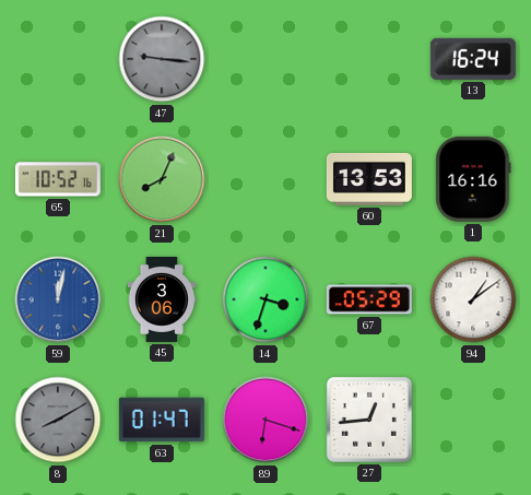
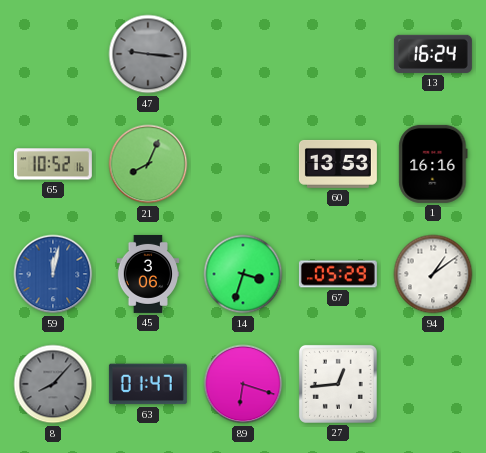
8: 8:10 -> 8:07 (53, 384)
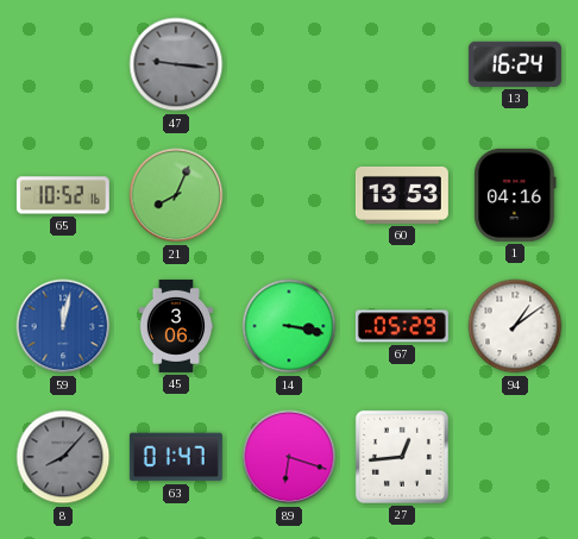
1: 16:16 -> 04:16 (515, 195)
14: 3:33 -> 3:17 (289, 326)
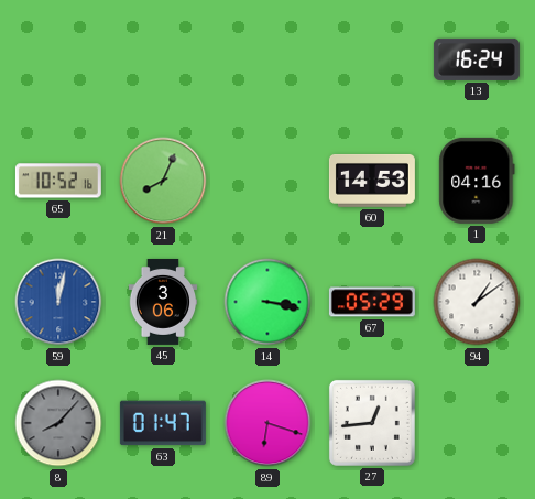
47: 9:16 -> none (176, 64)
60: 13:53 -> 14:53 (372, 181)
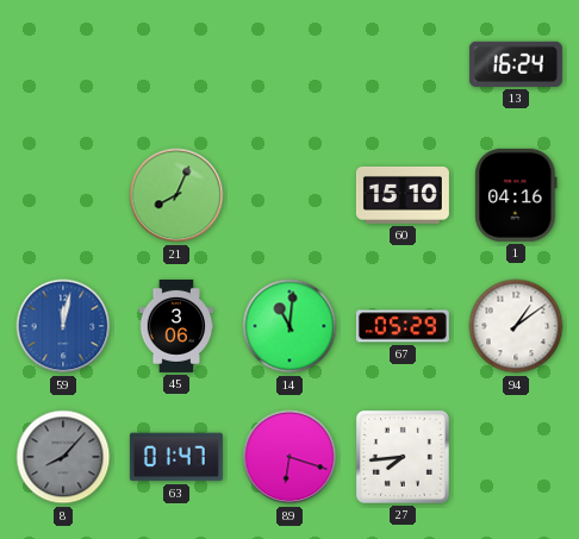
65: 10:52 -> none (58, 181)
60: 14:53 -> 15:10 (403, 195)
14: 3:17 -> 11:01 (289, 326)
27: 12:44 -> 7:44 (403, 457)
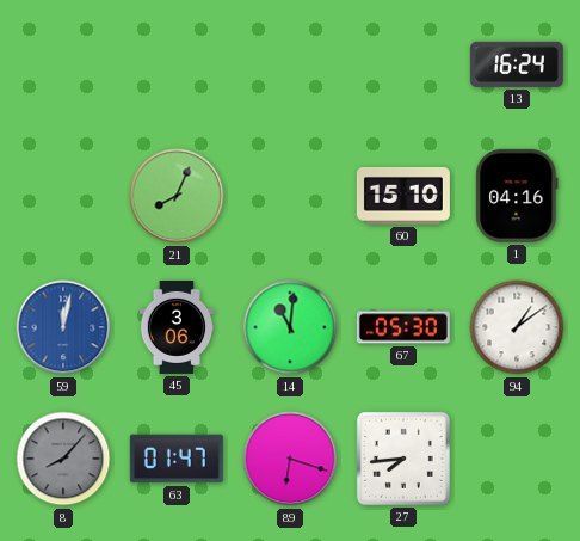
67: 05:29 -> 05:30 (403, 327)
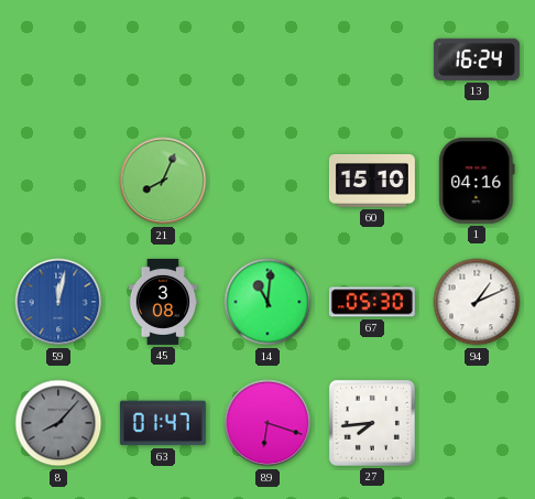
45: 3:06 -> 3:08 (163, 302)
94: 1:09 -> 1:11 (477, 302)
